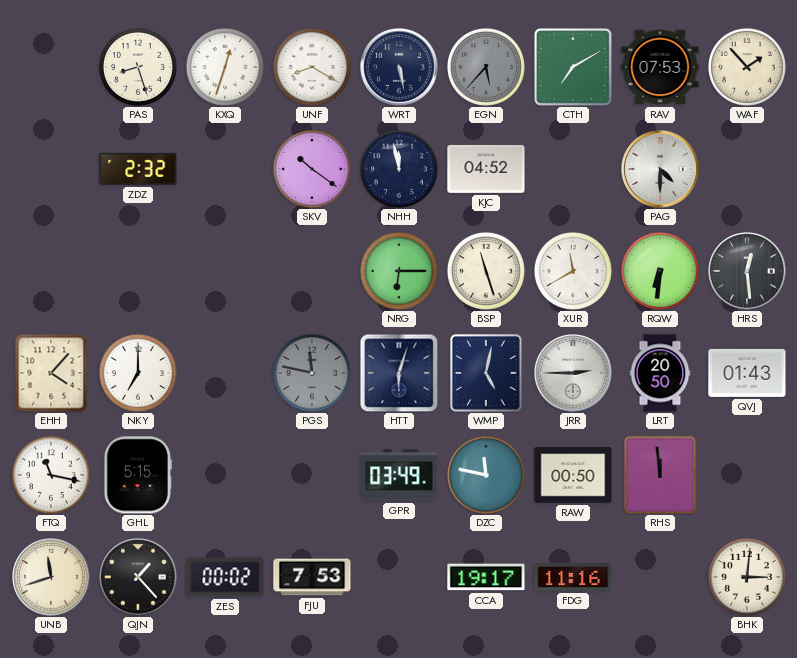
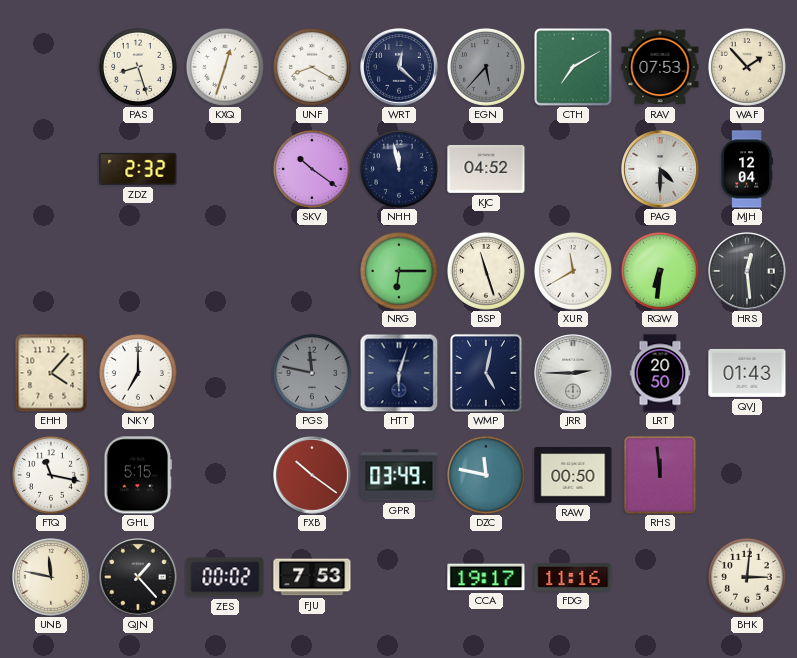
WRT: 5:28 -> 12:22 (399, 67)
MJH: none -> 12:04 (747, 169)
FXB: none -> 10:21 (312, 475)
UNB: 11:42 -> 11:47 (51, 577)
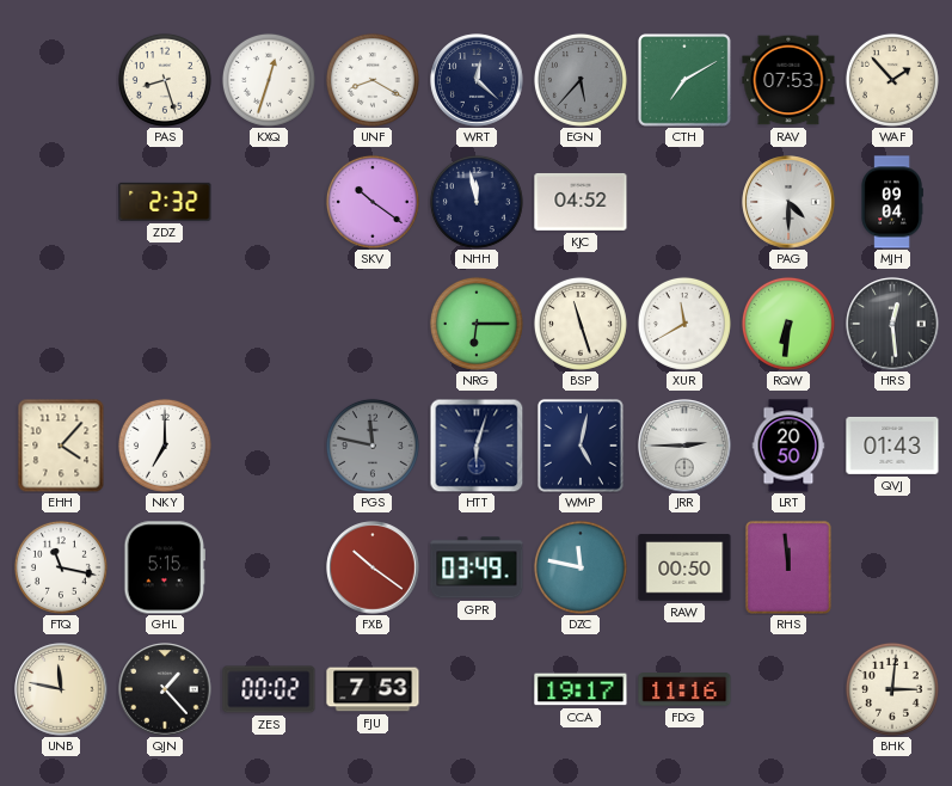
MJH: 12:04 -> 09:04 (892, 202)
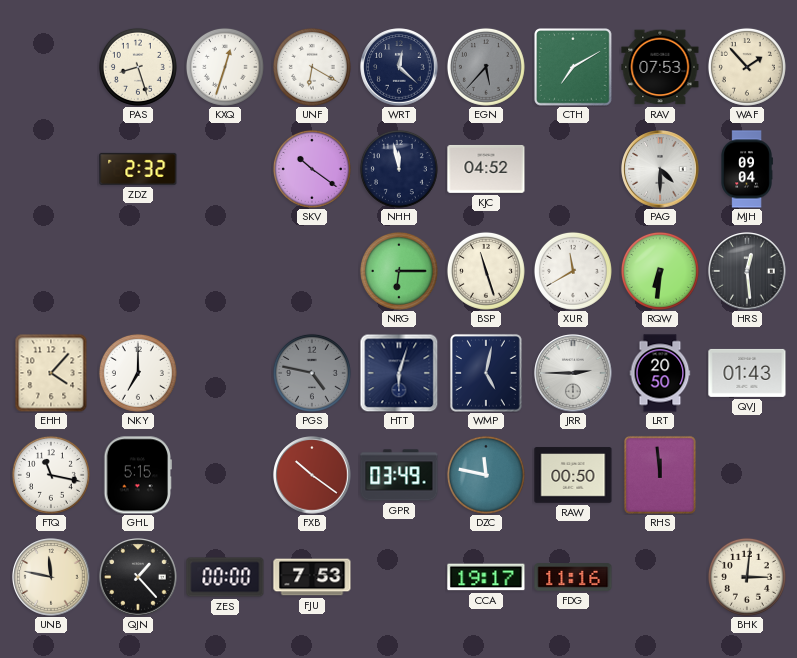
UNF: 8:20 -> 6:20 (312, 67)
PGS: 11:47 -> 4:47 (312, 373)
ZES: 00:02 -> 00:00 (225, 577)
